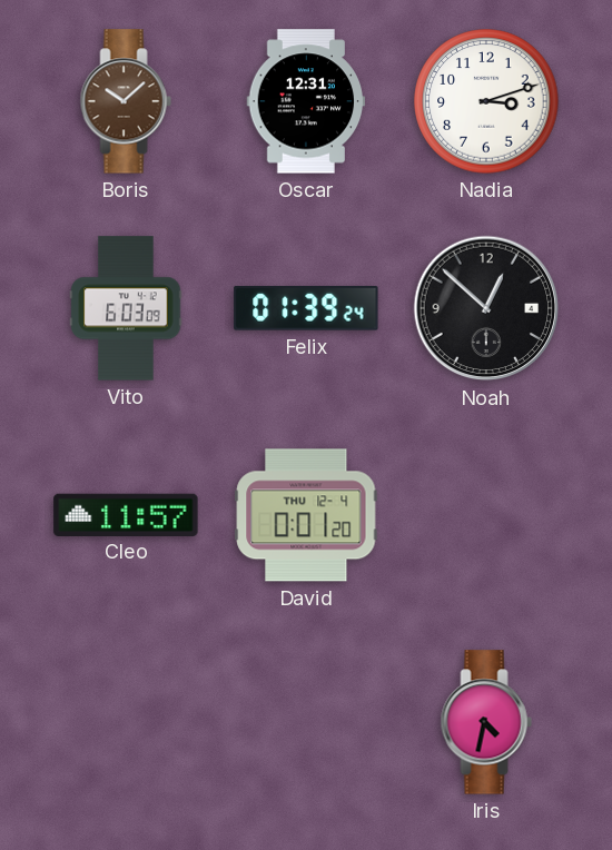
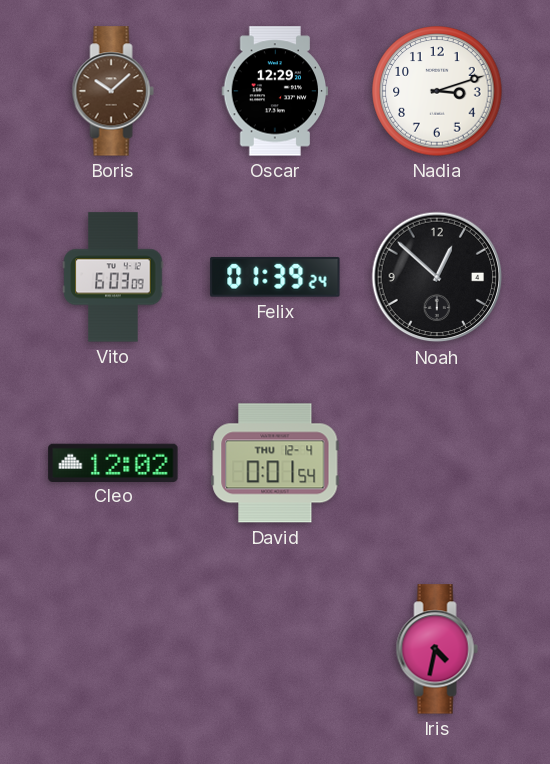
Oscar: 12:31 -> 12:29 (275, 91)
Cleo: 11:57 -> 12:02 (113, 462)
David: 0:01:20 -> 0:01:54 (275, 463)
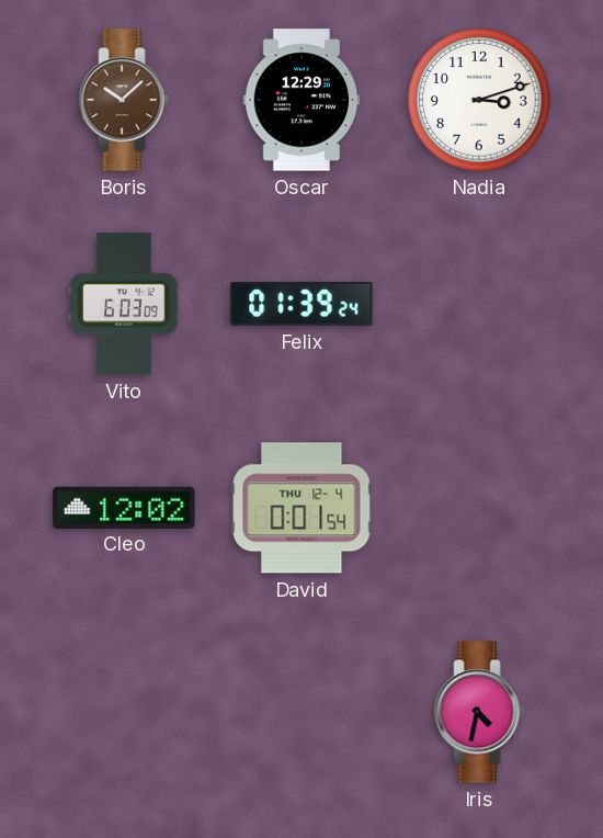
Noah: 12:52 -> none (437, 277)
